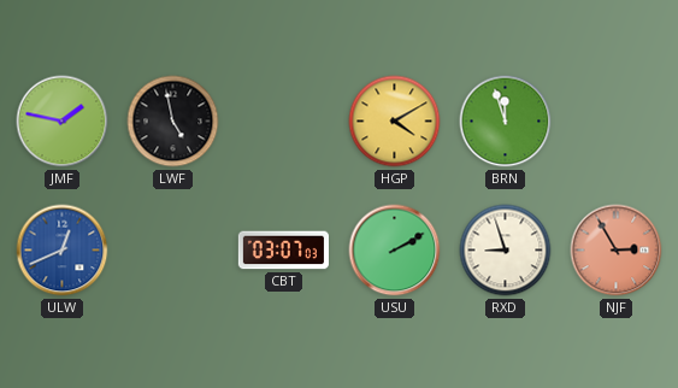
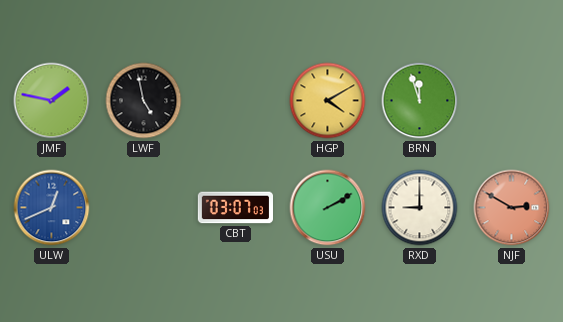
RXD: 8:57 -> 9:00 (420, 208)
NJF: 2:55 -> 2:50 (512, 208)
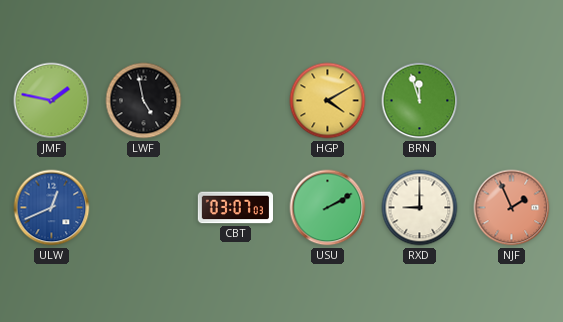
NJF: 2:50 -> 1:56 (512, 208)
